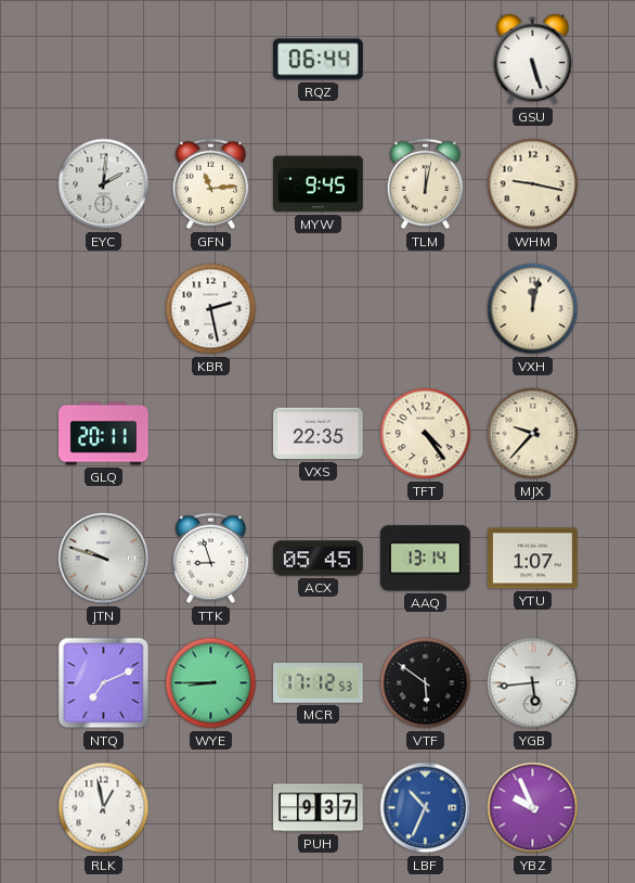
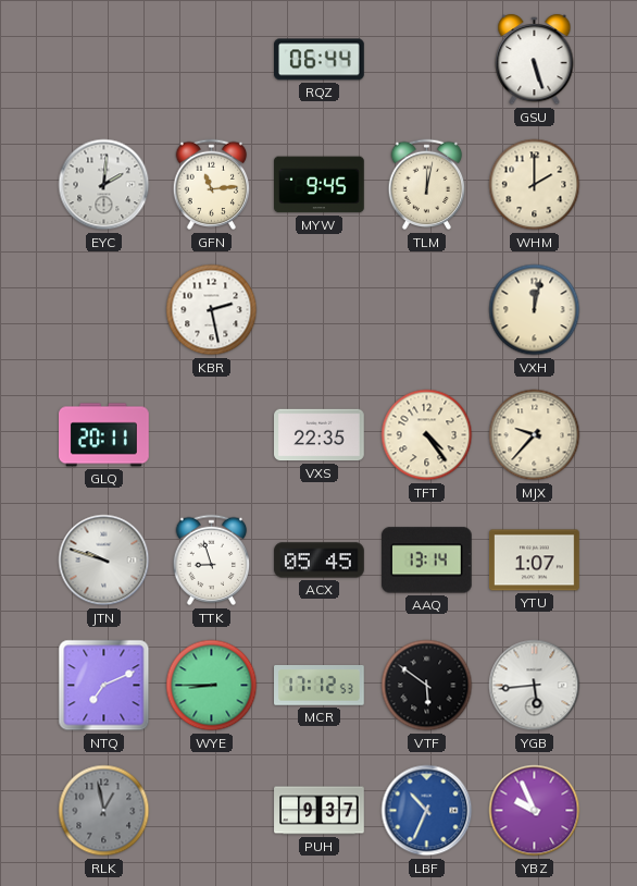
WHM: 9:17 -> 2:00 (535, 185)
RLK dial: white -> grey (104, 811)
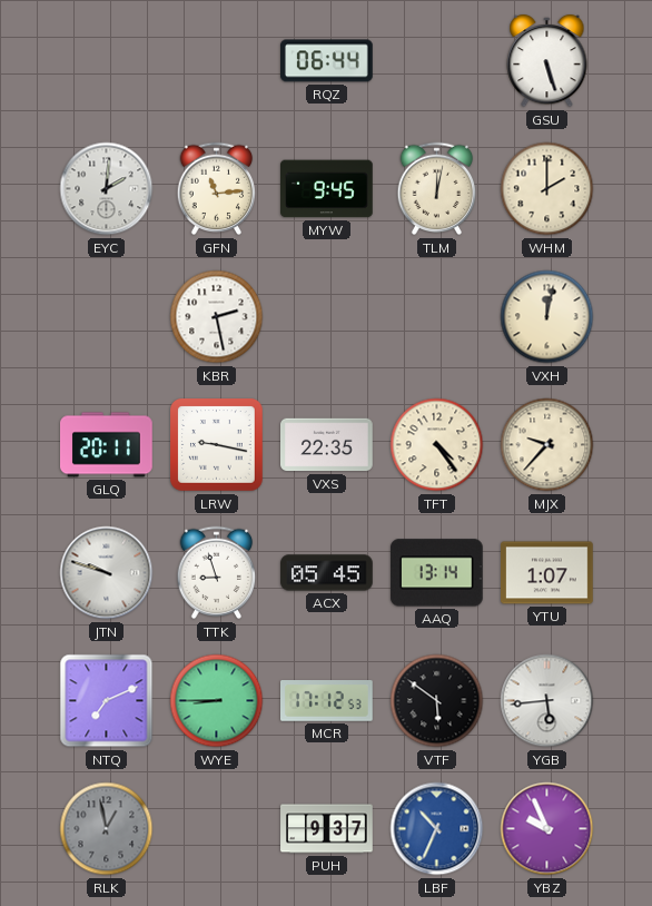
LRW: none -> 9:17 (217, 445)
